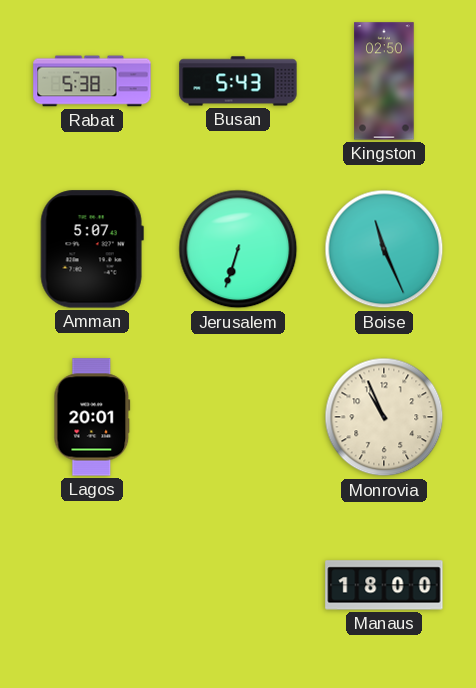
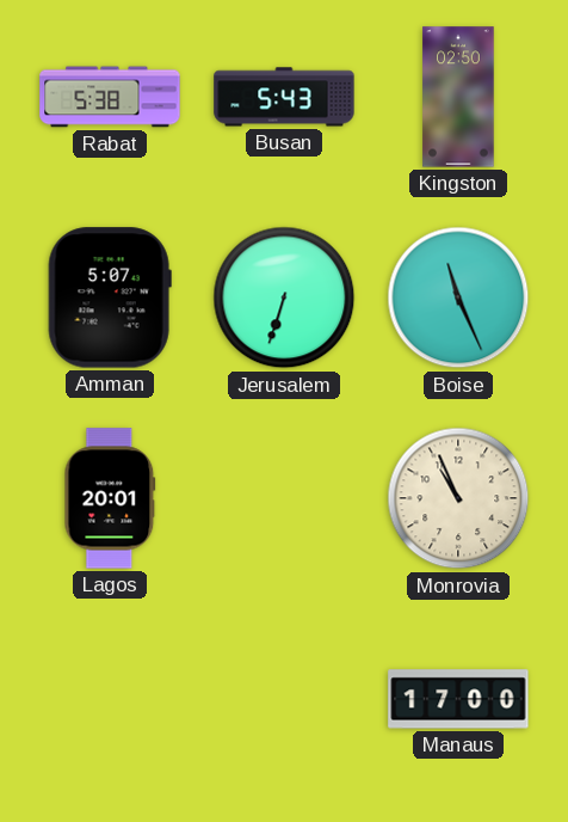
Manaus: 18:00 -> 17:00 (458, 699)
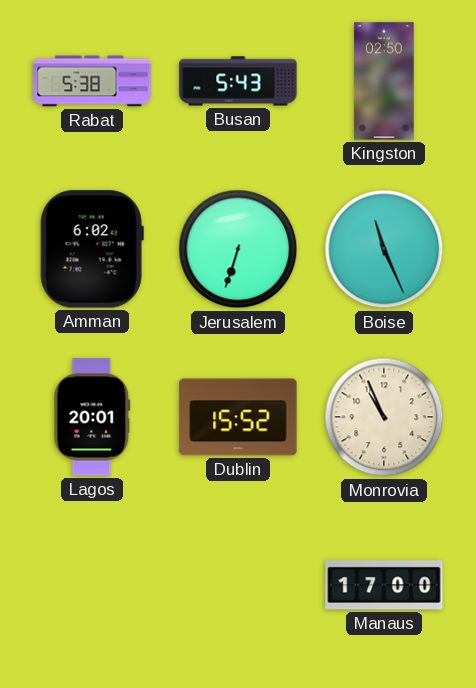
Amman: 5:07 -> 6:02 (92, 249)
Dublin: none -> 15:52 (238, 417)
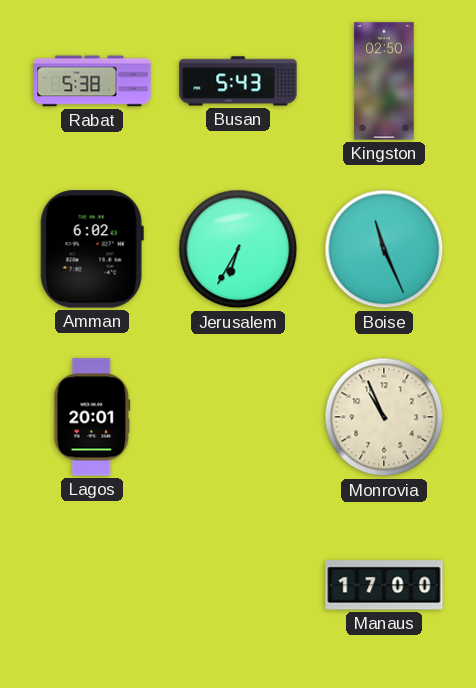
Jerusalem: 6:33 -> 6:35 (238, 249)
Dublin: 15:52 -> none (238, 417)
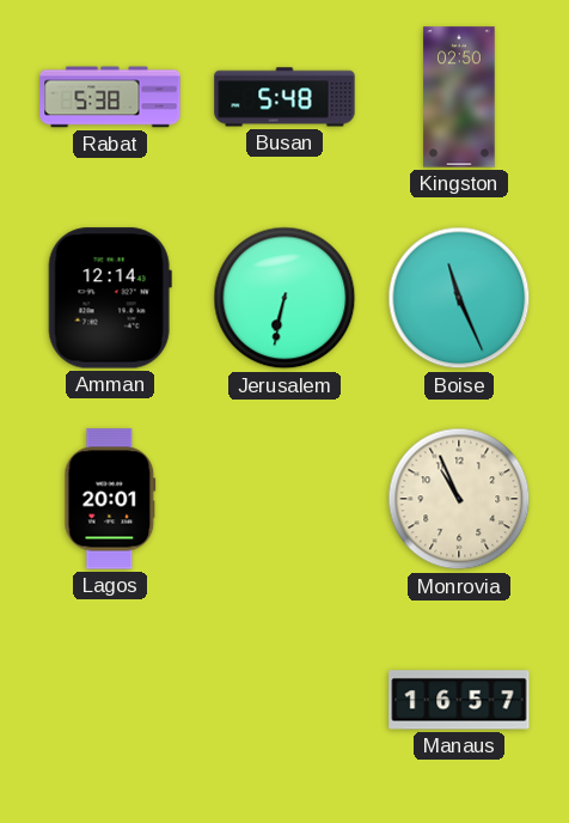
Busan: 5:43 -> 5:48 (284, 97)
Amman: 6:02 -> 12:14 (110, 298)
Jerusalem: 6:35 -> 6:32 (284, 298)
Manaus: 17:00 -> 16:57 (459, 700)
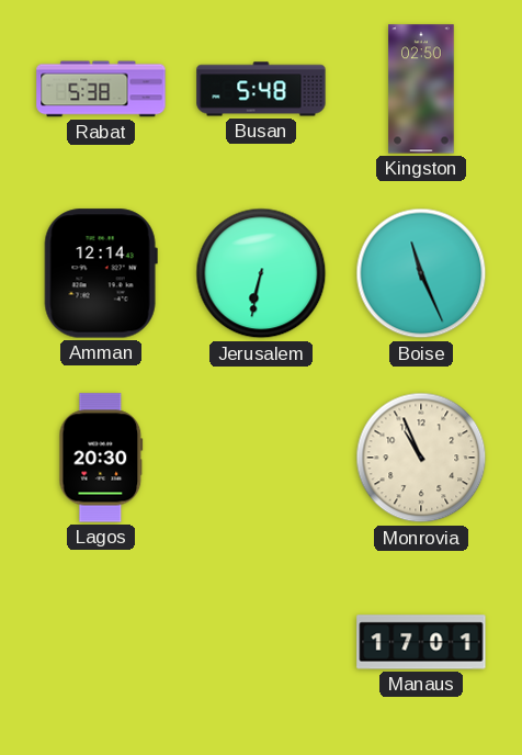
Lagos: 20:01 -> 20:30 (101, 458)
Manaus: 16:57 -> 17:01 (421, 642)
